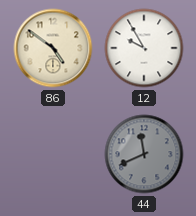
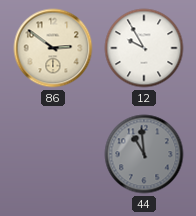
86: 4:51 -> 2:51 (53, 48)
44: 11:41 -> 10:59 (144, 154)
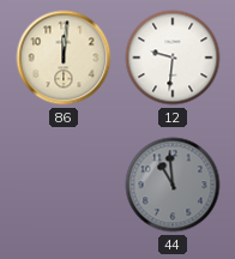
86: 2:51 -> 12:01 (64, 58)
12: 9:55 -> 9:31 (173, 58)
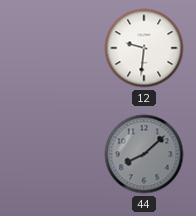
86: 12:01 -> none (64, 58)
44: 10:59 -> 8:08 (144, 154)
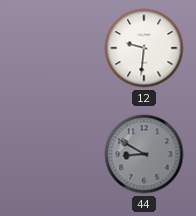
44: 8:08 -> 8:50 (144, 154)
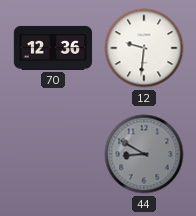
70: none -> 12:36 (53, 48)
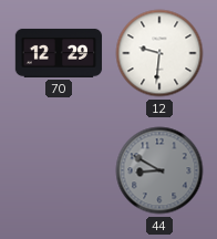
70: 12:36 -> 12:29 (59, 53)
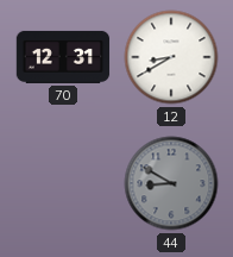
70: 12:29 -> 12:31 (63, 57)
12: 9:31 -> 8:40 (171, 57)
